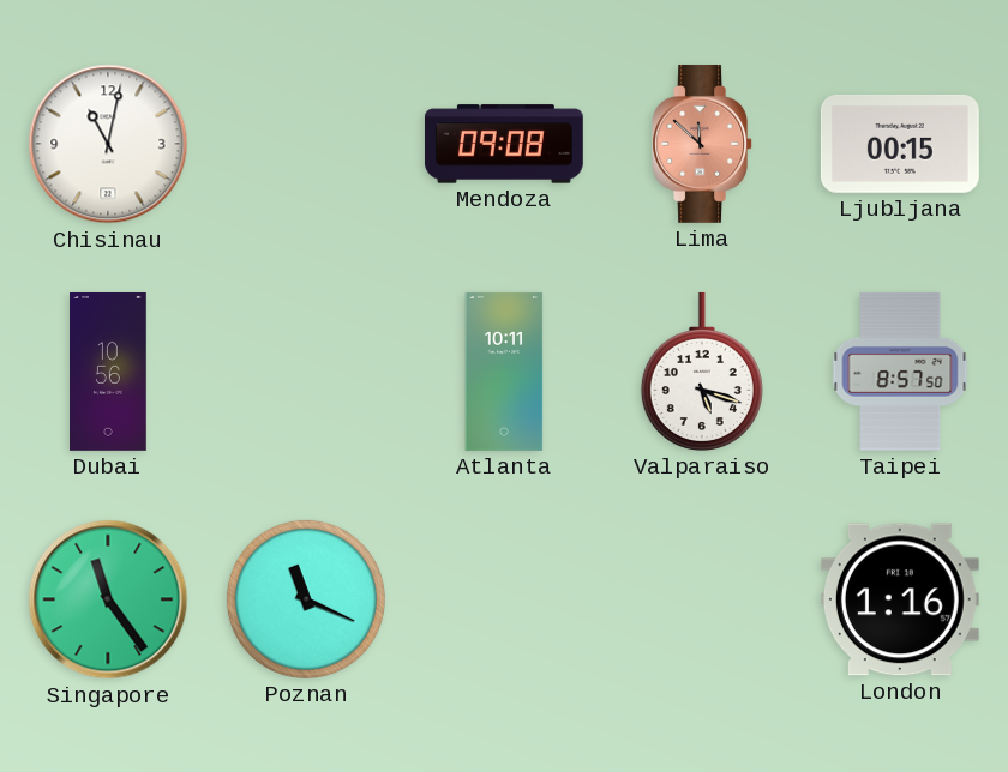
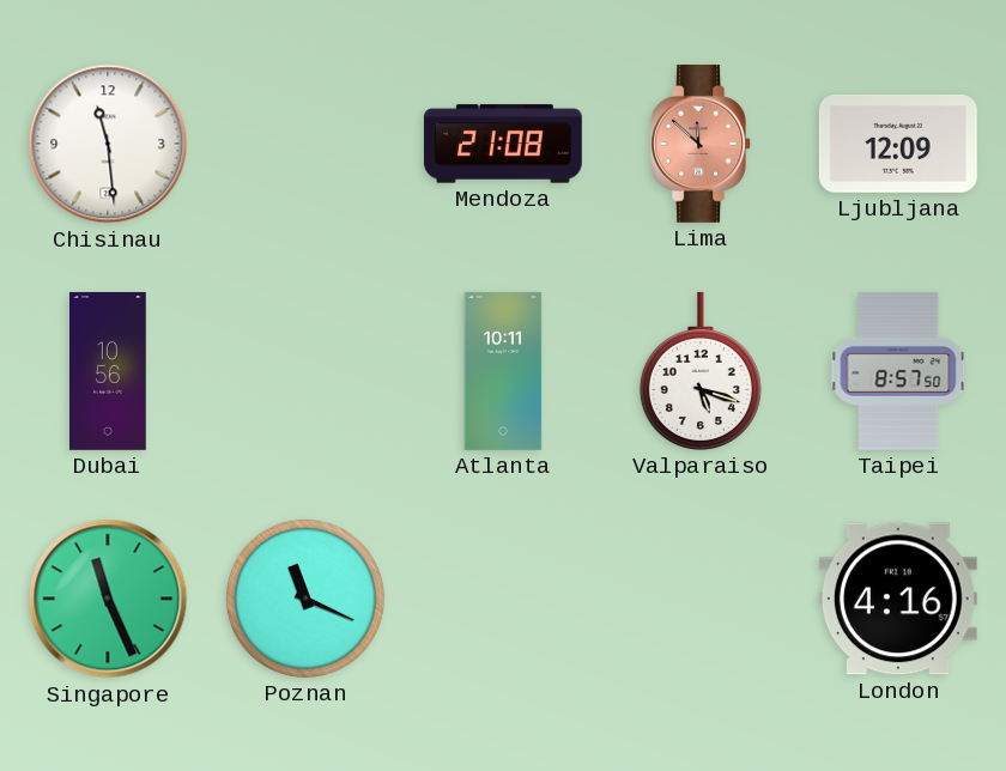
Chisinau: 11:02 -> 11:29 (108, 144)
Mendoza: 09:08 -> 21:08 (503, 144)
Ljubljana: 00:15 -> 12:09 (898, 144)
Singapore: 11:24 -> 11:26 (108, 599)
London: 1:16 -> 4:16 (898, 599)
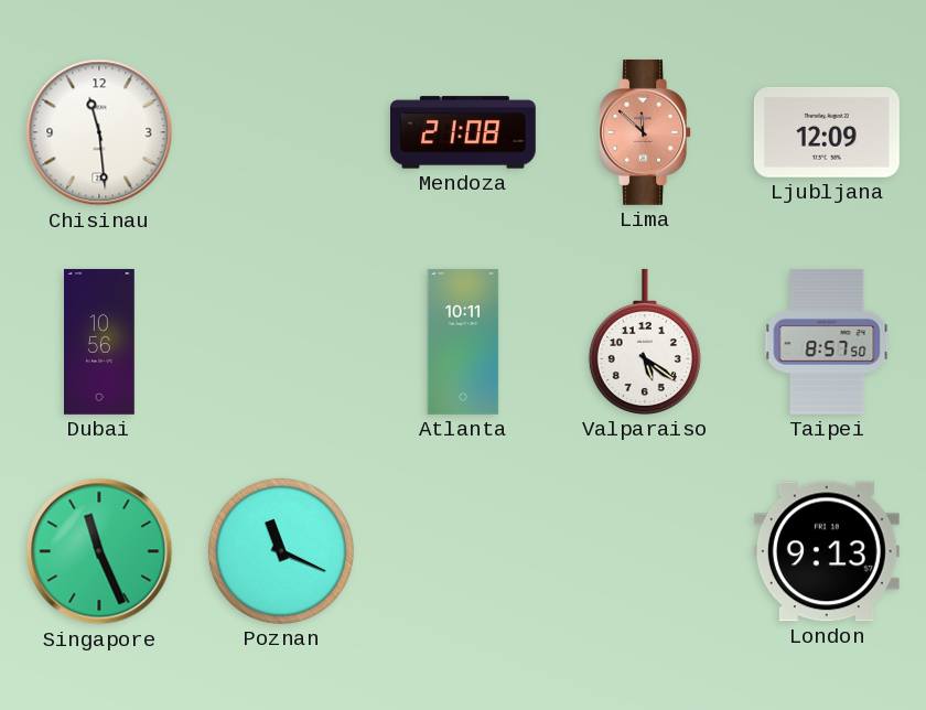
Valparaiso: 5:18 -> 5:21 (645, 342)
London: 4:16 -> 9:13 (827, 551)
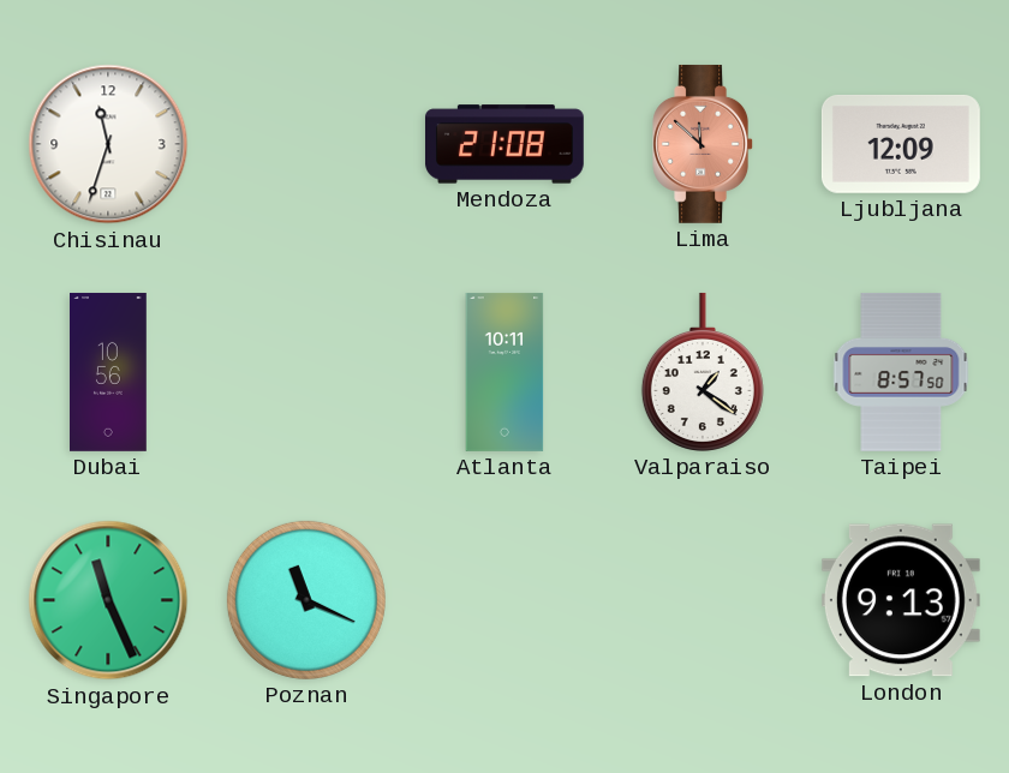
Chisinau: 11:29 -> 11:33 (108, 144)
Valparaiso: 5:21 -> 1:21 (703, 372)
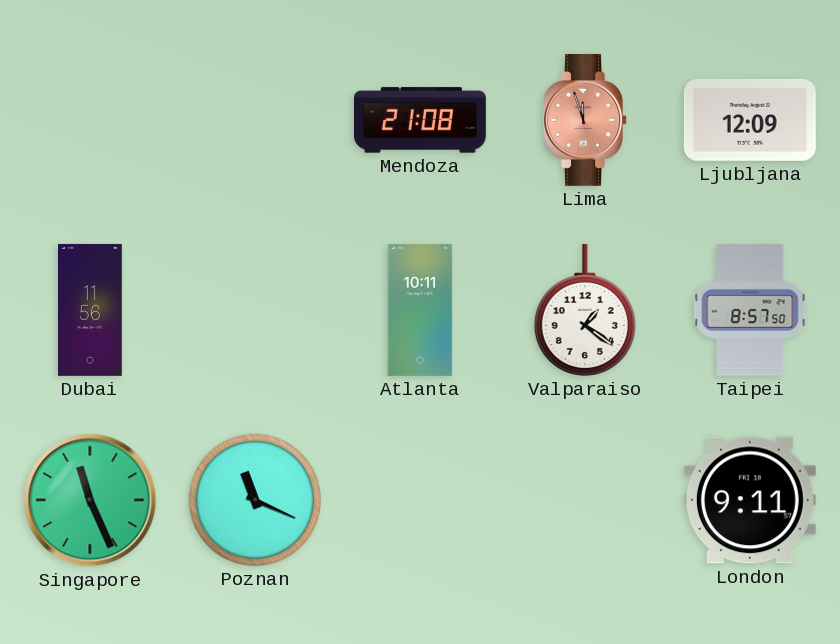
Chisinau: 11:33 -> none (108, 144)
Lima: 11:52 -> 11:57 (585, 120)
Dubai: 10:56 -> 11:56 (91, 310)
London: 9:13 -> 9:11 (750, 500)
